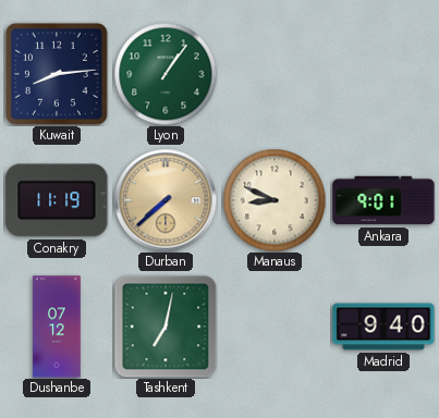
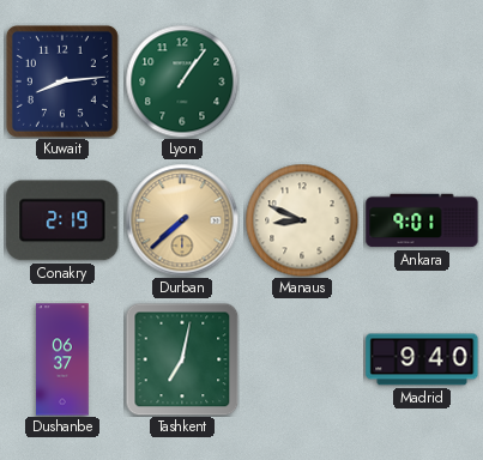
Conakry: 11:19 -> 2:19 (62, 220)
Dushanbe: 07:12 -> 06:37 (62, 359)
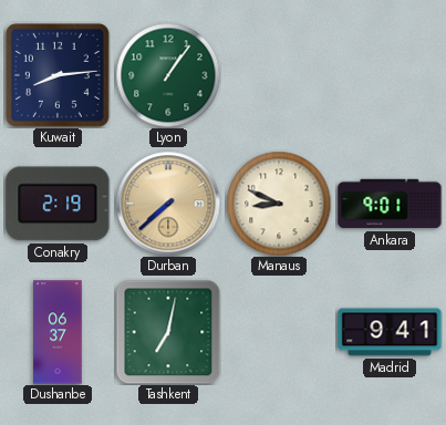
Madrid: 9:40 -> 9:41 (390, 332)
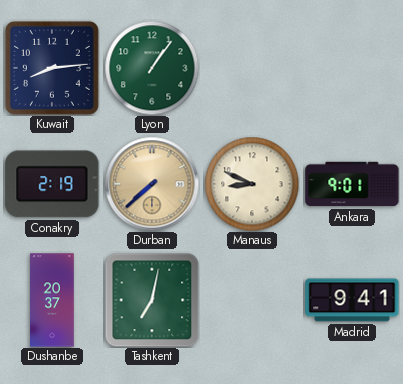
Dushanbe: 06:37 -> 20:37 (52, 300)
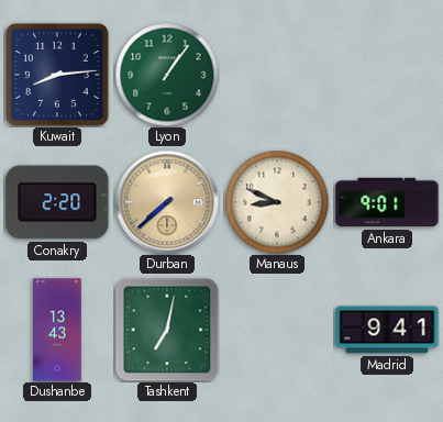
Conakry: 2:19 -> 2:20 (57, 202)
Dushanbe: 20:37 -> 13:43 (57, 330)
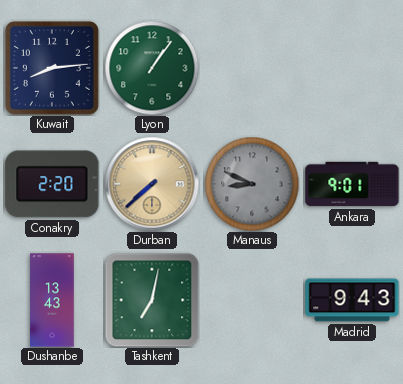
Manaus dial: cream -> grey (252, 184)
Madrid: 9:41 -> 9:43 (352, 300)
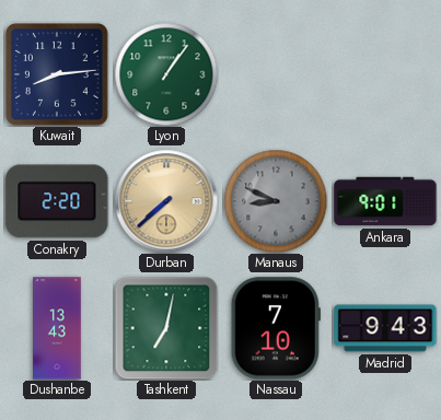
Nassau: none -> 7:10 (276, 328)
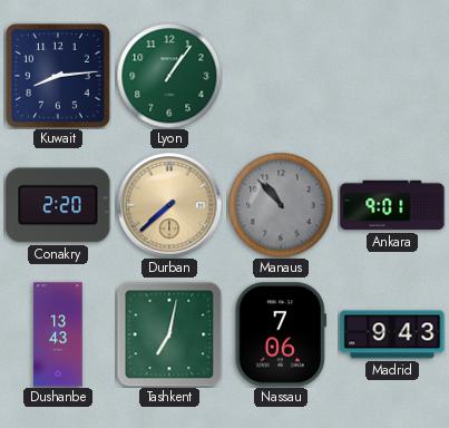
Manaus: 8:49 -> 10:53 (281, 205)
Nassau: 7:10 -> 7:06 (281, 334)
